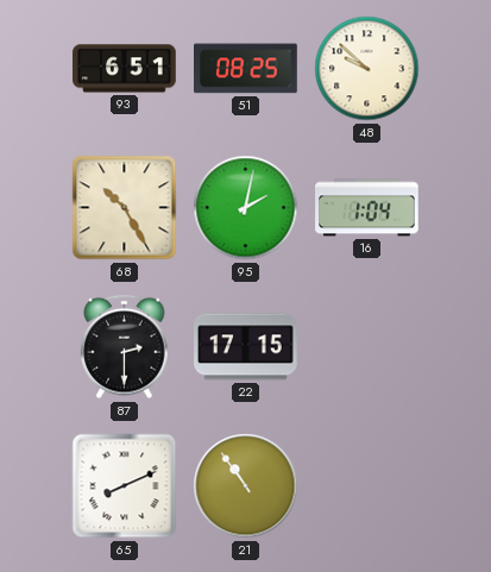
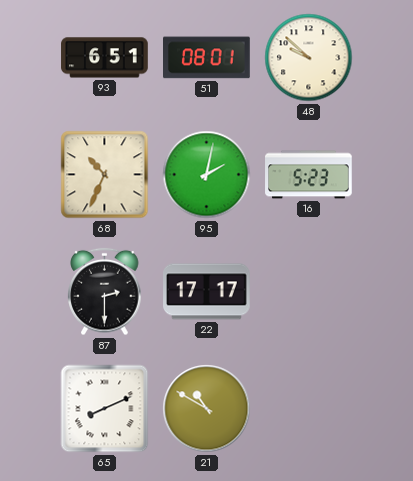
51: 08:25 -> 08:01 (207, 58)
68: 10:25 -> 10:34 (105, 175)
16: 1:04 -> 5:23 (309, 175)
22: 17:15 -> 17:17 (207, 292)
21: 10:54 -> 10:50 (207, 409)
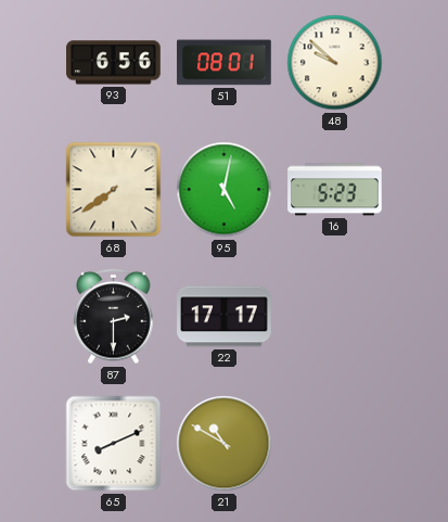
93: 6:51 -> 6:56 (114, 63)
68: 10:34 -> 7:39 (114, 190)
95: 2:02 -> 5:02 (225, 190)
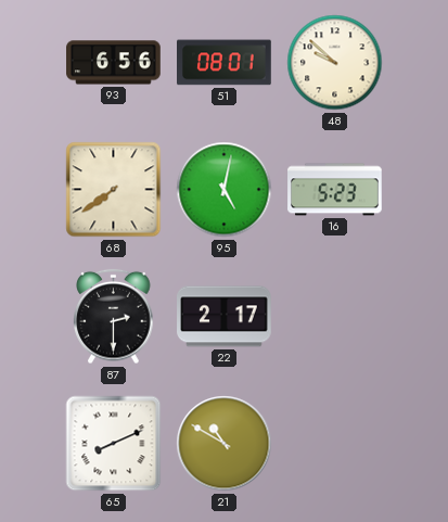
22: 17:17 -> 2:17 (225, 317)
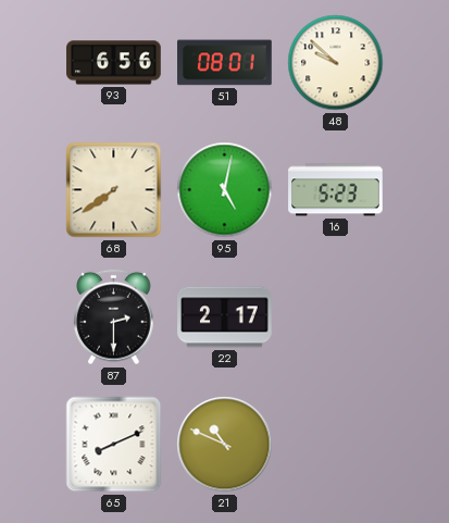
21: 10:50 -> 10:49 (225, 445)
